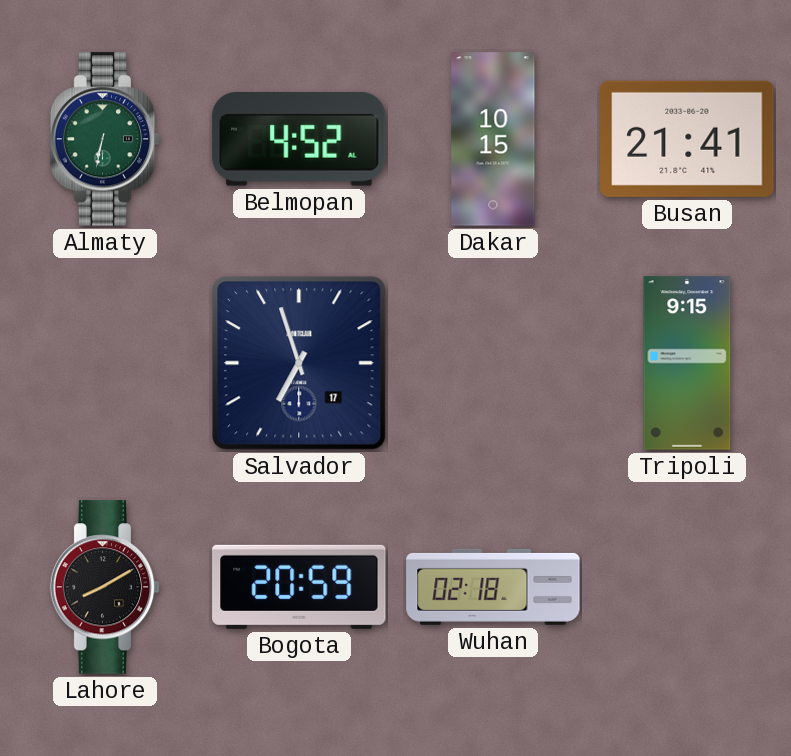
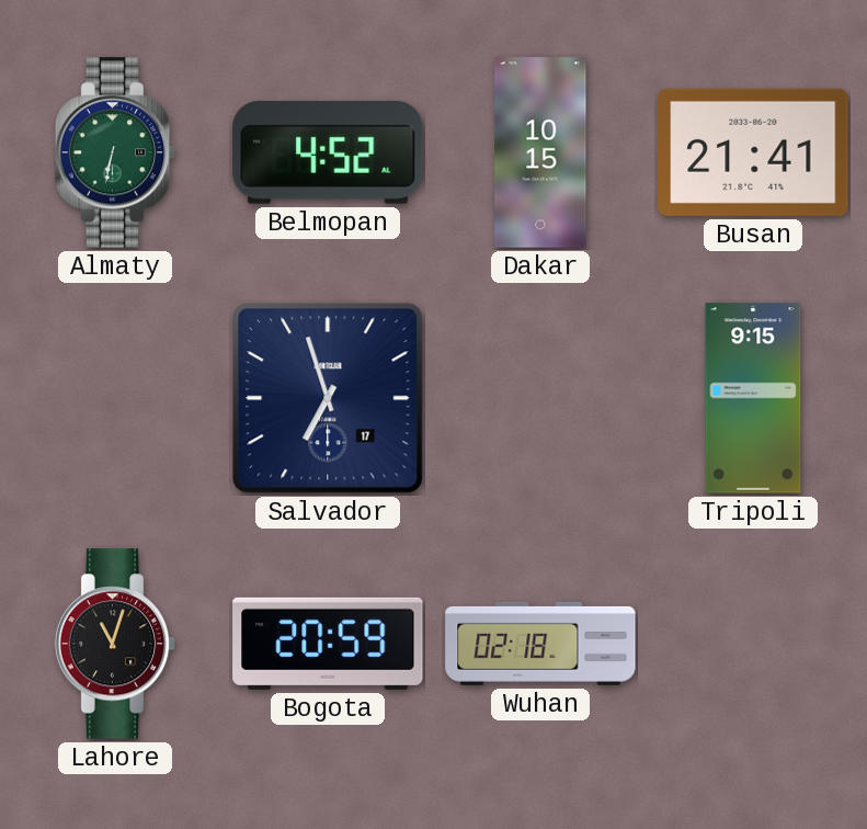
Lahore: 8:10 -> 11:03 (115, 644)
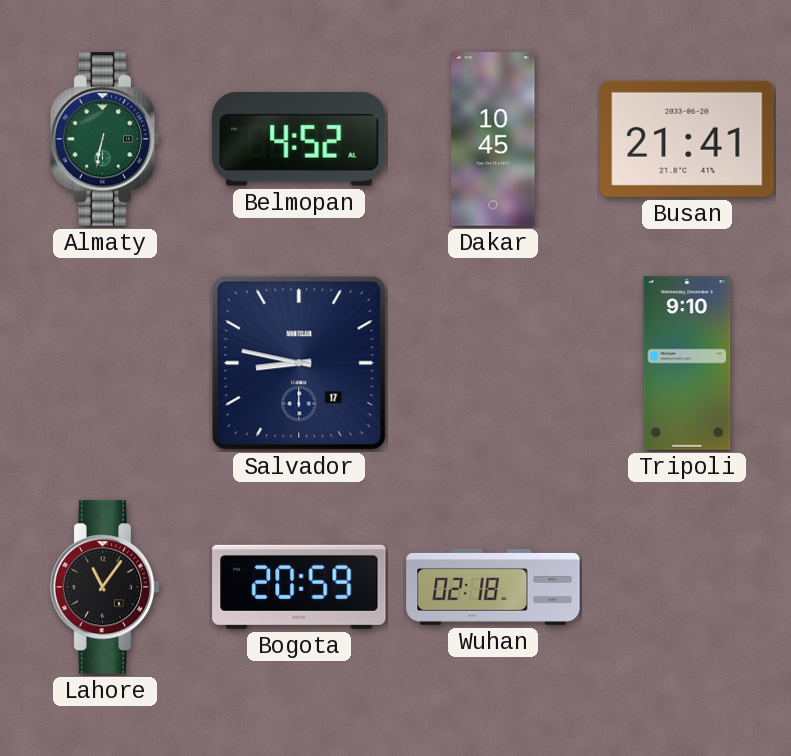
Dakar: 10:15 -> 10:45 (493, 139)
Salvador: 6:57 -> 8:47 (299, 363)
Tripoli: 9:15 -> 9:10 (687, 363)
Lahore: 11:03 -> 11:06 (105, 587)
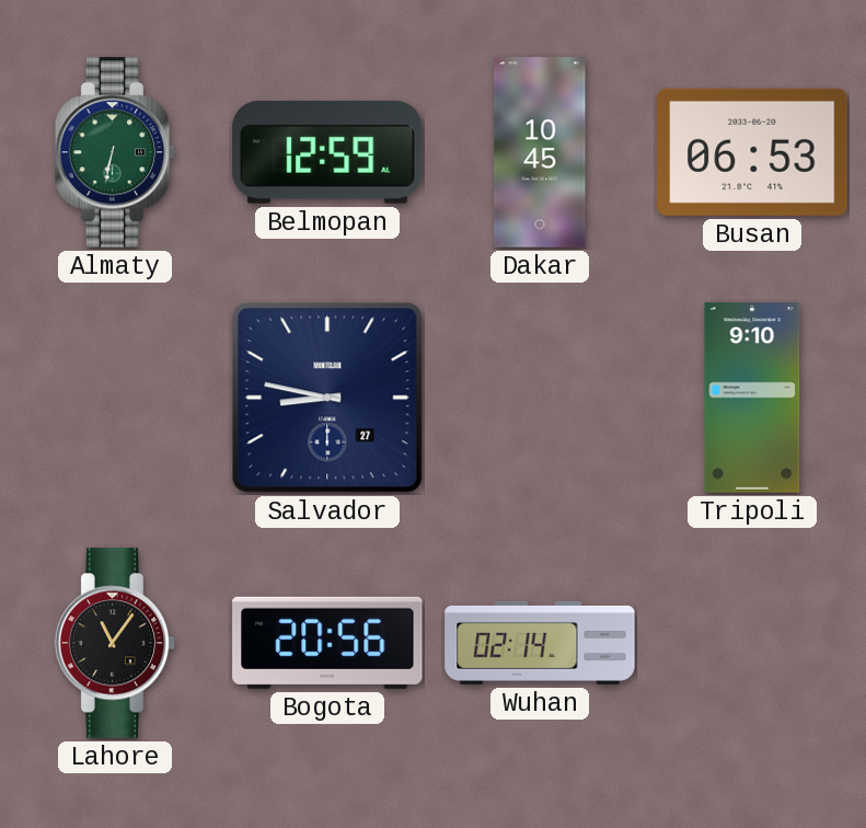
Belmopan: 4:52 -> 12:59 (327, 152)
Busan: 21:41 -> 06:53 (752, 152)
Salvador date: 17 -> 27 (327, 398)
Bogota: 20:59 -> 20:56 (327, 643)
Wuhan: 02:18 -> 02:14 (540, 643)
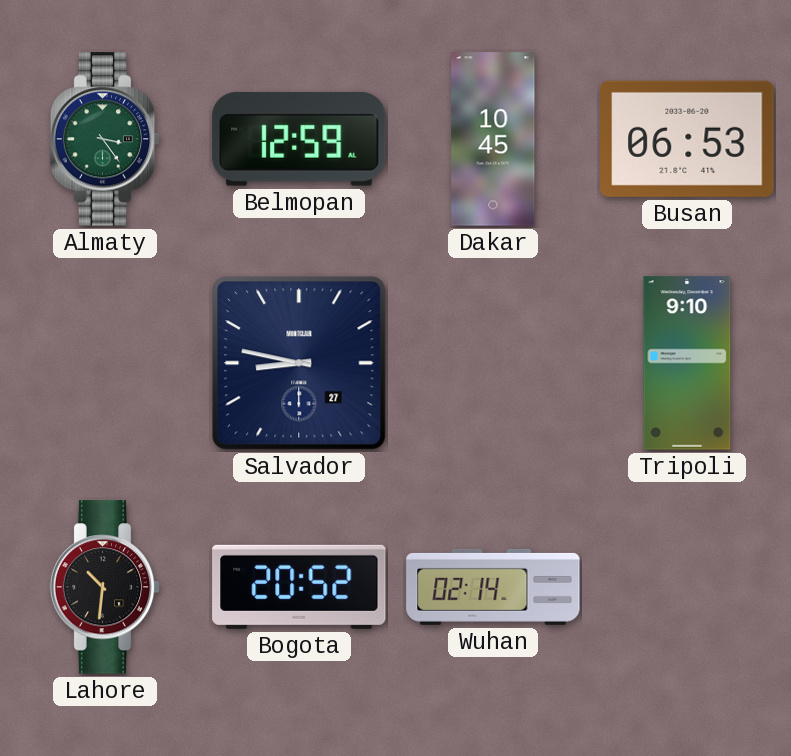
Almaty: 6:32 -> 3:24 (105, 139)
Lahore: 11:06 -> 10:31 (105, 587)
Bogota: 20:56 -> 20:52 (299, 587)
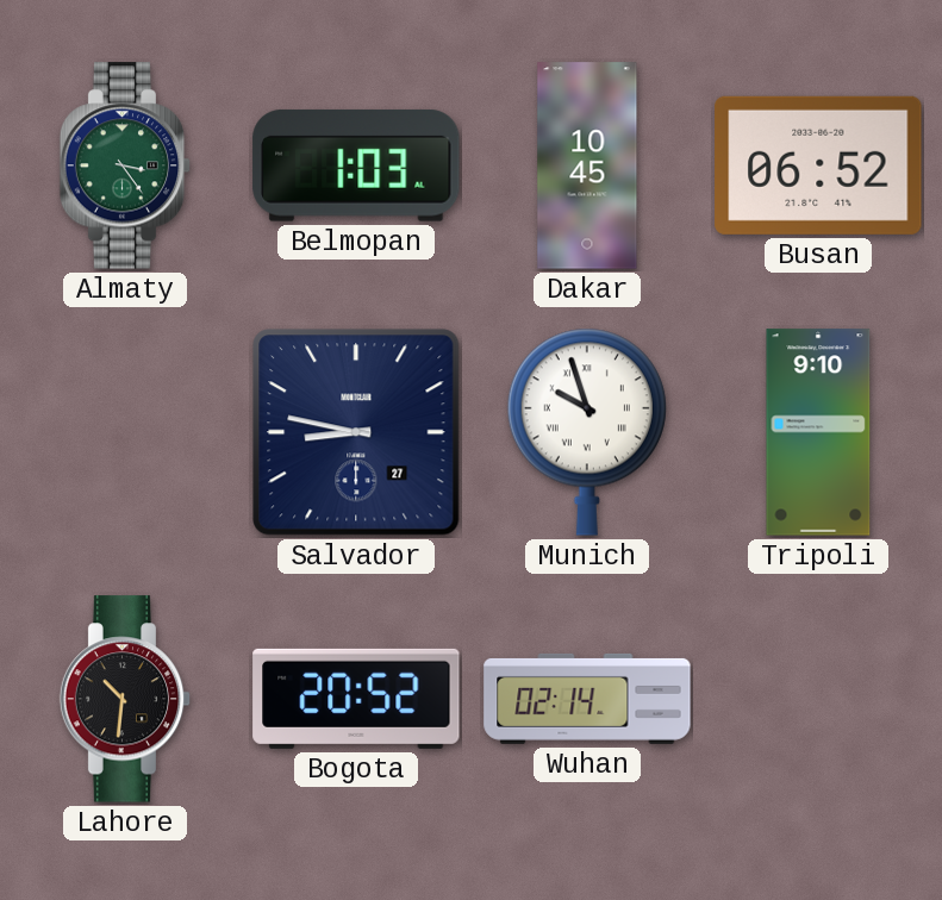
Belmopan: 12:59 -> 1:03 (356, 165)
Busan: 06:53 -> 06:52 (818, 165)
Munich: none -> 9:57 (587, 432)
